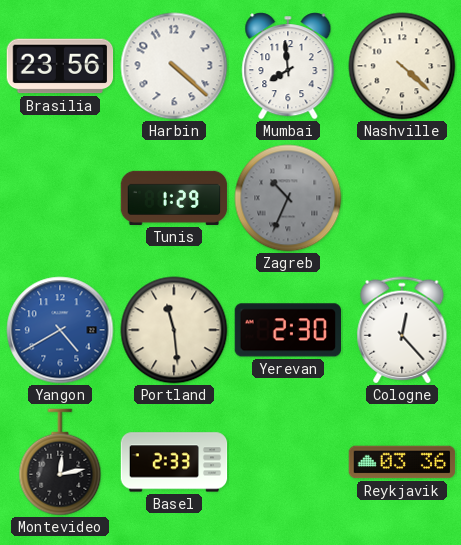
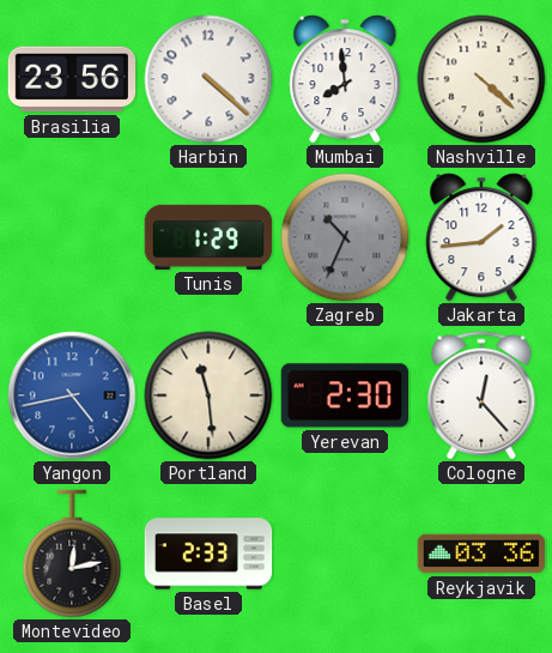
Jakarta: none -> 1:44 (481, 237)
Yangon: 4:40 -> 4:43 (72, 395)
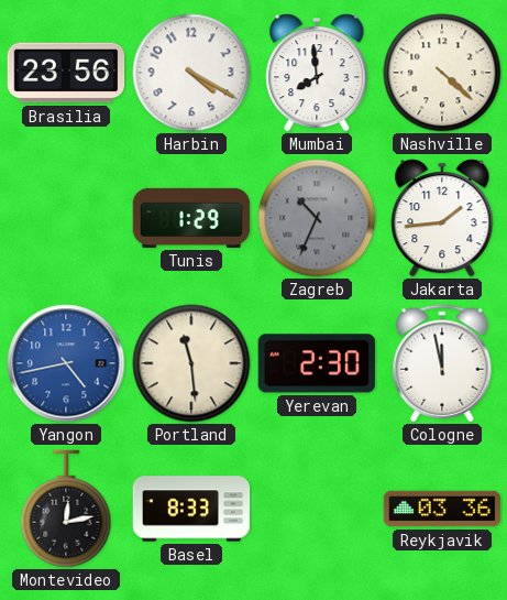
Harbin: 4:22 -> 4:20 (191, 73)
Cologne: 12:23 -> 11:58 (442, 363)
Basel: 2:33 -> 8:33 (191, 509)
